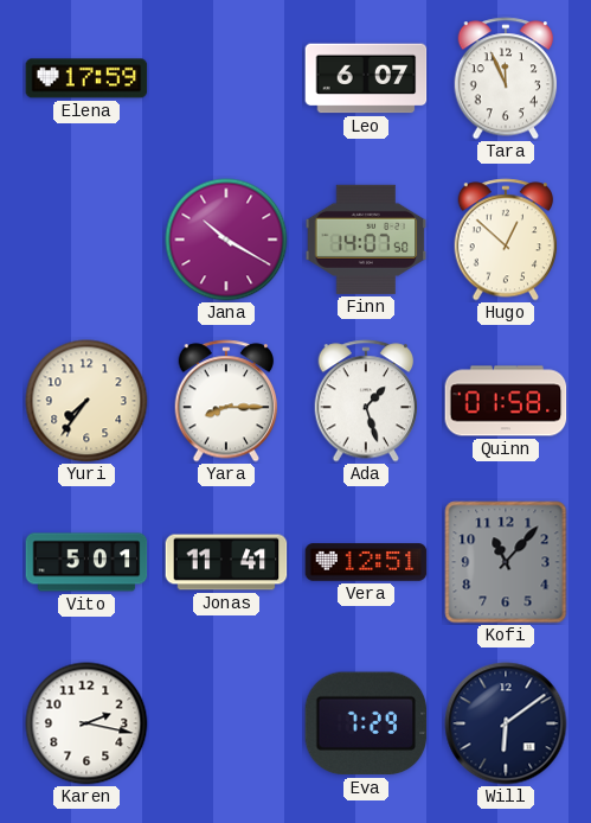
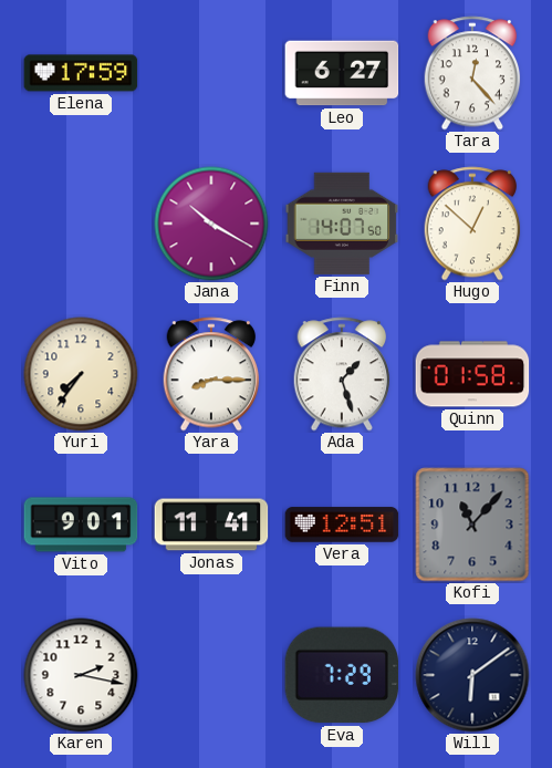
Leo: 6:07 -> 6:27 (342, 73)
Tara: 11:56 -> 12:23 (472, 73)
Vito: 5:01 -> 9:01 (81, 525)
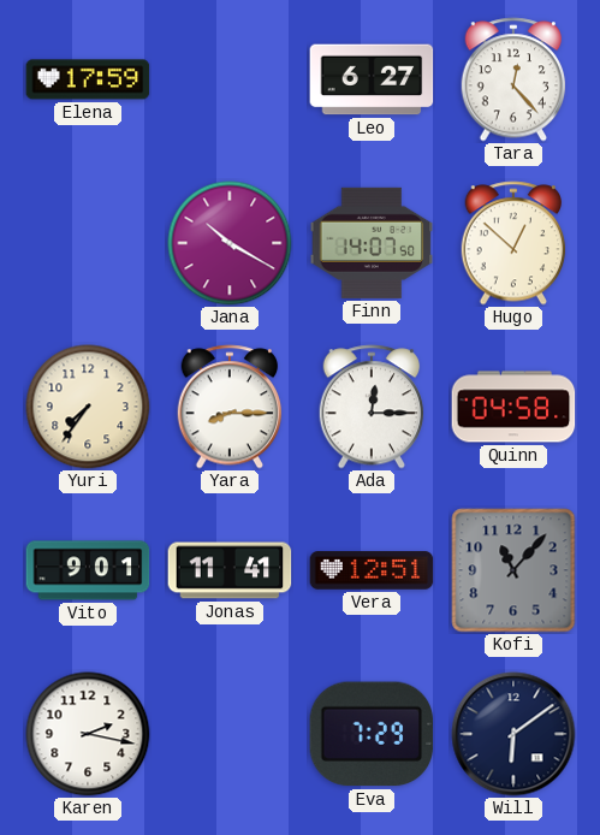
Ada: 1:27 -> 12:15 (372, 407)
Quinn: 01:58 -> 04:58 (513, 407)
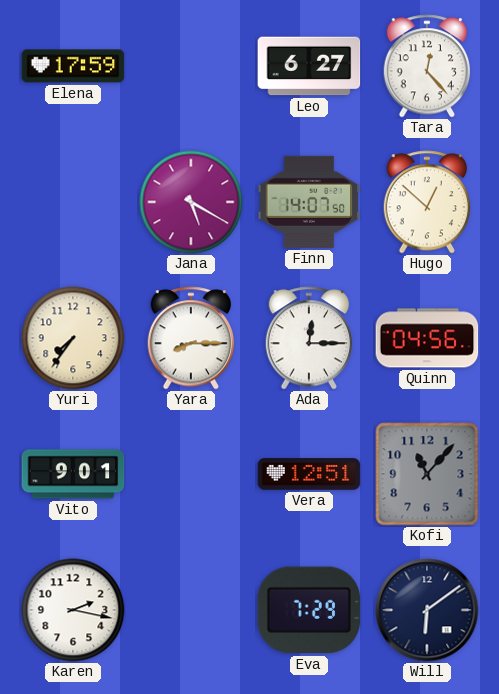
Jana: 10:20 -> 5:20 (191, 202)
Quinn: 04:58 -> 04:56 (427, 338)
Jonas: 11:41 -> none (230, 570)
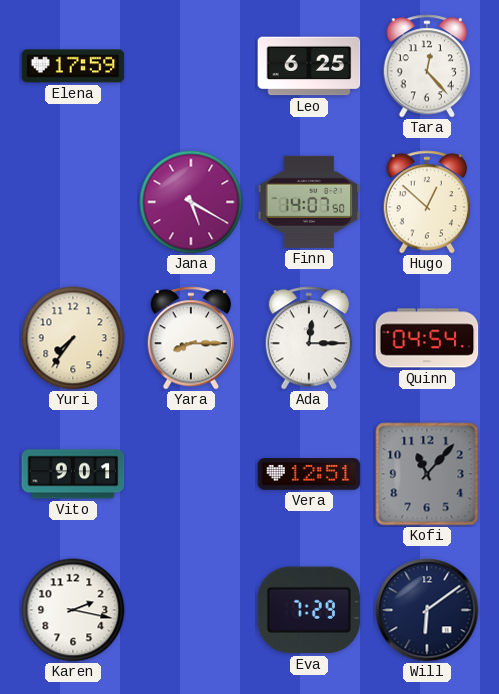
Leo: 6:27 -> 6:25 (309, 66)
Quinn: 04:56 -> 04:54 (427, 338)
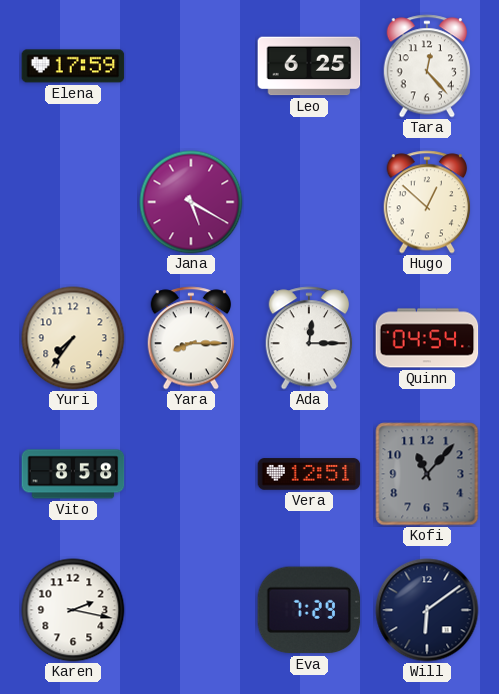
Finn: 14:07 -> none (309, 202)
Vito: 9:01 -> 8:58 (73, 474)
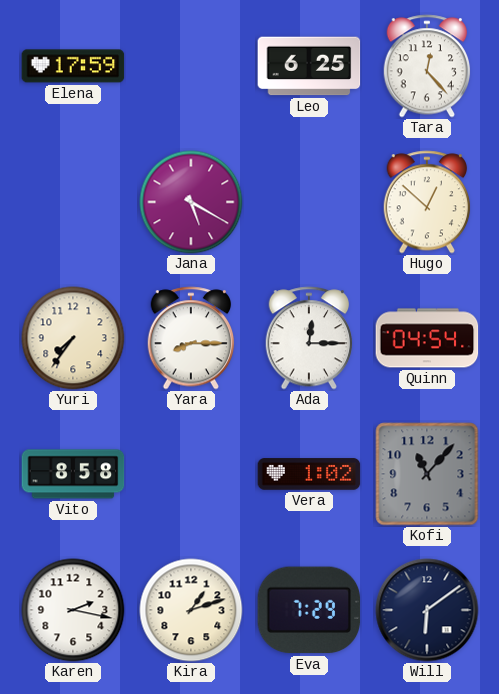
Vera: 12:51 -> 1:02 (309, 474)
Kira: none -> 1:12 (191, 610)
